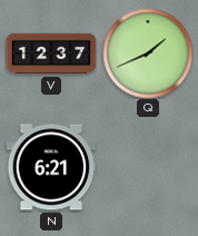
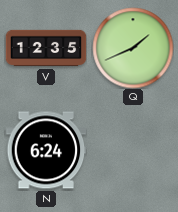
V: 12:37 -> 12:35 (46, 48)
N: 6:21 -> 6:24 (46, 150)
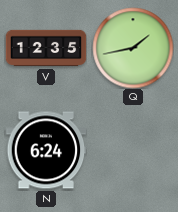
Q: 1:41 -> 1:43 (133, 48)
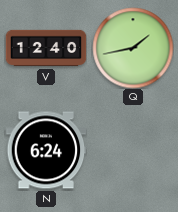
V: 12:35 -> 12:40 (46, 48)
